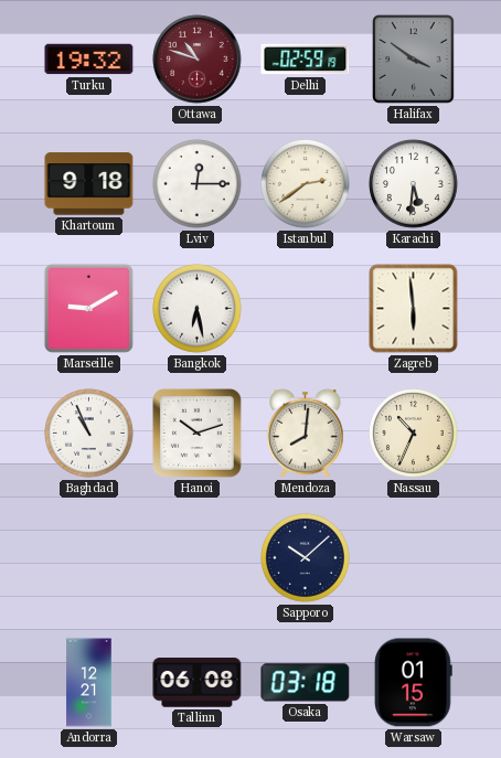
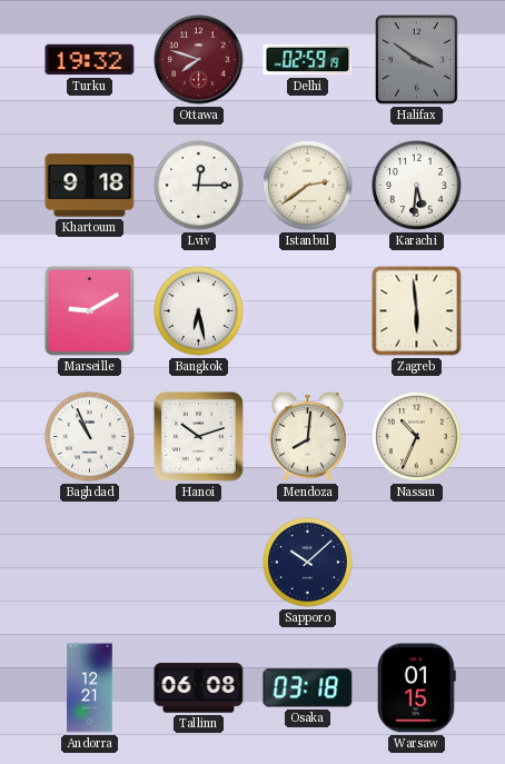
Ottawa: 10:48 -> 7:48 (199, 60)
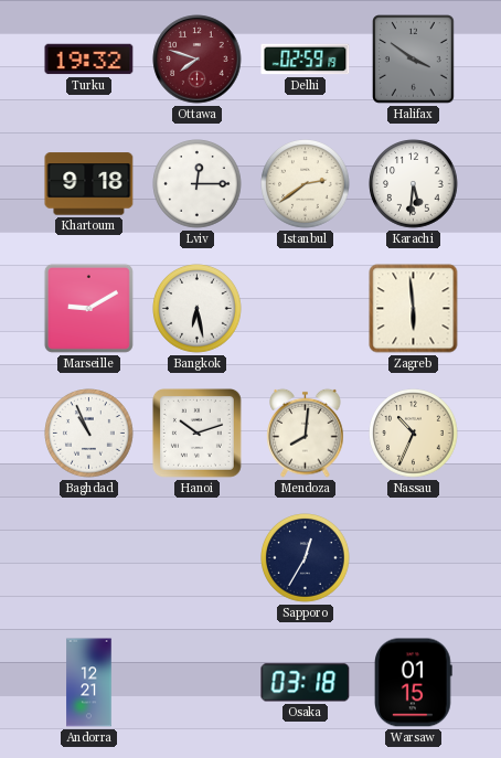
Sapporo: 10:08 -> 12:35 (306, 558)
Tallinn: 06:08 -> none (199, 688)
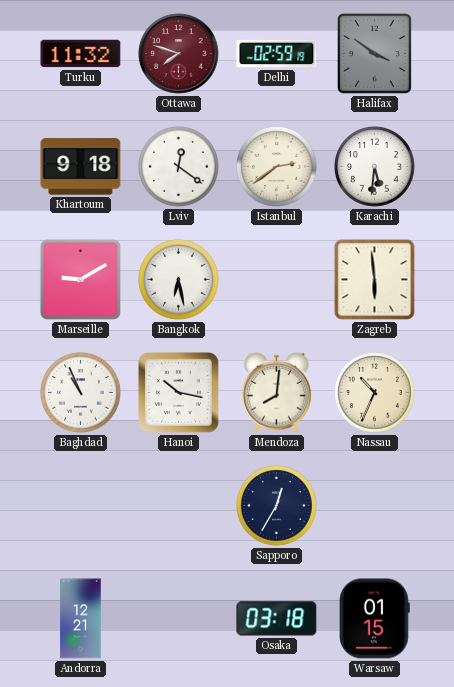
Turku: 19:32 -> 11:32 (81, 54)
Lviv: 12:15 -> 12:21 (179, 167)
Hanoi: 10:12 -> 10:17 (178, 392)
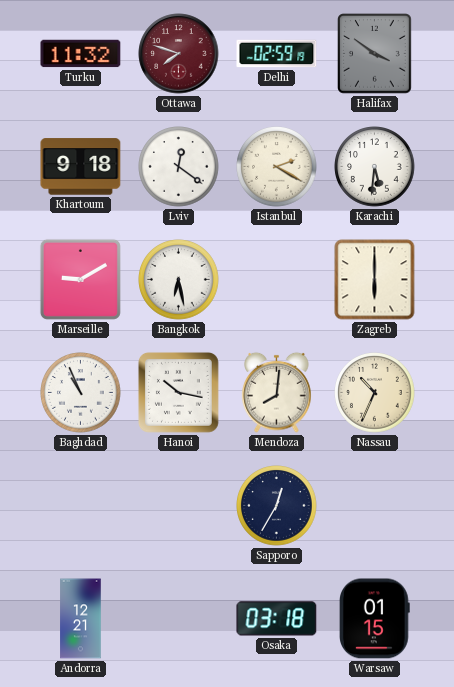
Istanbul: 2:39 -> 2:20 (277, 167)
Zagreb: 5:59 -> 6:00 (375, 280)
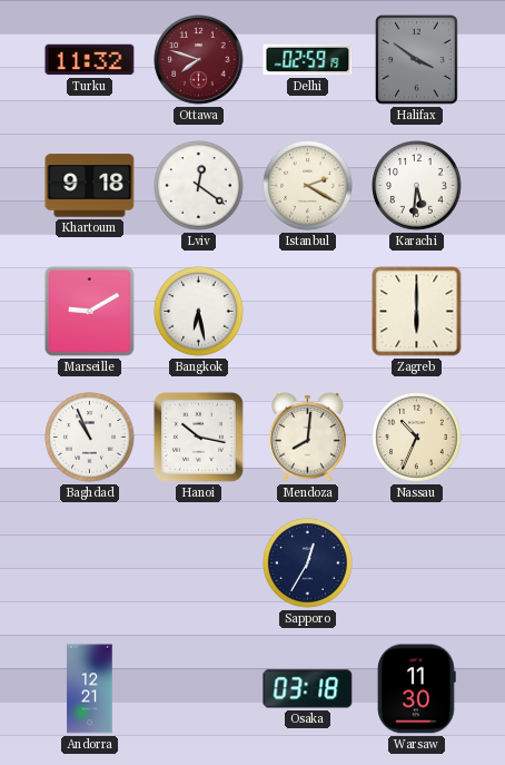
Warsaw: 01:15 -> 11:30 (417, 689)
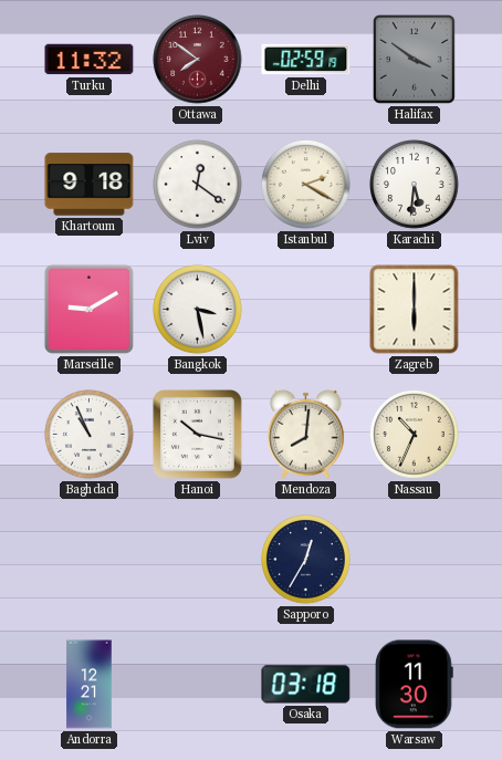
Ottawa: 7:48 -> 7:51 (198, 60)
Bangkok: 6:28 -> 3:28 (198, 310)
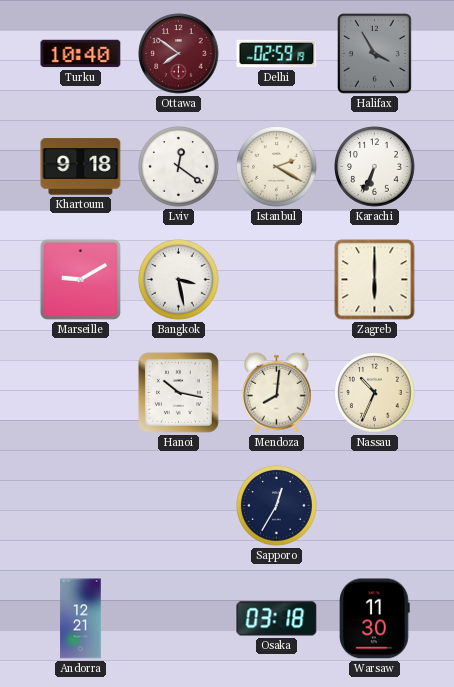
Turku: 11:32 -> 10:40 (81, 54)
Halifax: 3:51 -> 3:55 (375, 54)
Karachi: 5:31 -> 6:34 (375, 167)
Baghdad: 10:56 -> none (90, 435)
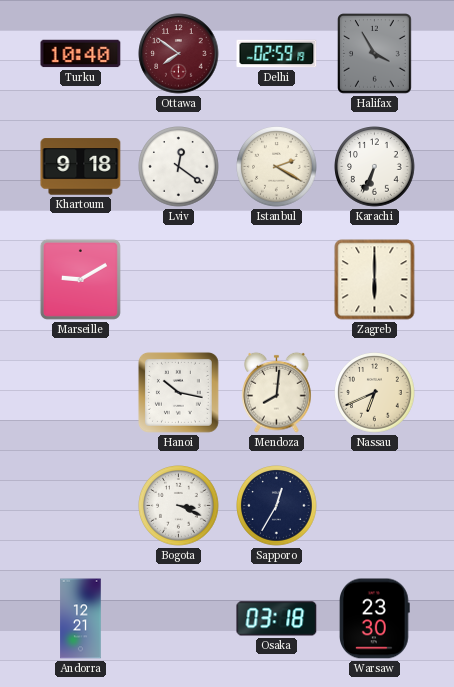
Bangkok: 3:28 -> none (179, 280)
Nassau: 10:34 -> 6:41 (375, 393)
Bogota: none -> 3:19 (179, 506)
Warsaw: 11:30 -> 23:30 (375, 619)
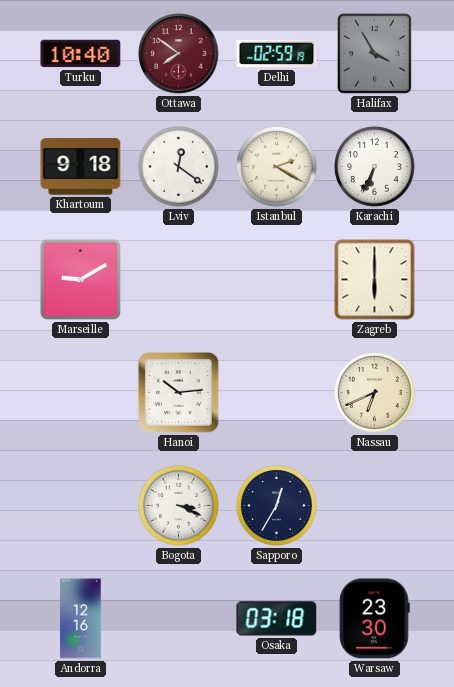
Hanoi: 10:17 -> 10:14 (178, 392)
Mendoza: 8:01 -> none (277, 392)
Andorra: 12:21 -> 12:16 (81, 619)
